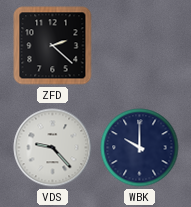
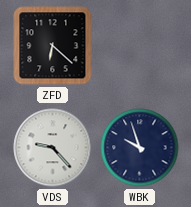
ZFD: 2:22 -> 6:22 (53, 46)
WBK: 10:00 -> 9:57 (140, 148)
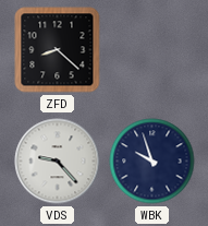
ZFD: 6:22 -> 8:22 (58, 50)
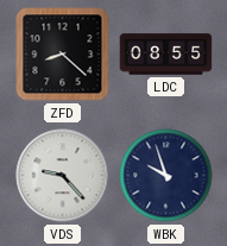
LDC: none -> 08:55 (166, 55)
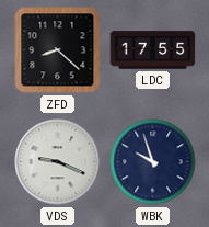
LDC: 08:55 -> 17:55 (153, 50)
VDS: 9:23 -> 9:19 (58, 162)
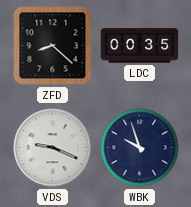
LDC: 17:55 -> 00:35 (140, 46)
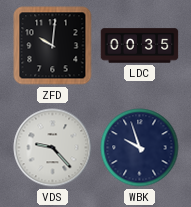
ZFD: 8:22 -> 10:01 (53, 46)
VDS: 9:19 -> 9:23 (53, 148)
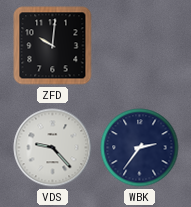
LDC: 00:35 -> none (140, 46)
WBK: 9:57 -> 2:36 (140, 148)
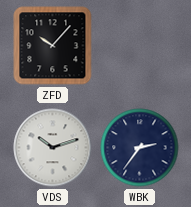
ZFD: 10:01 -> 10:07 (53, 46)
VDS: 9:23 -> 10:12 (53, 148)
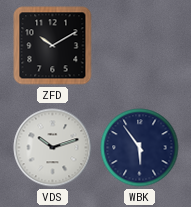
ZFD: 10:07 -> 10:10 (53, 46)
WBK: 2:36 -> 5:54 (140, 148)
